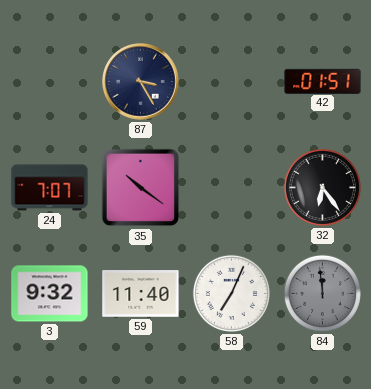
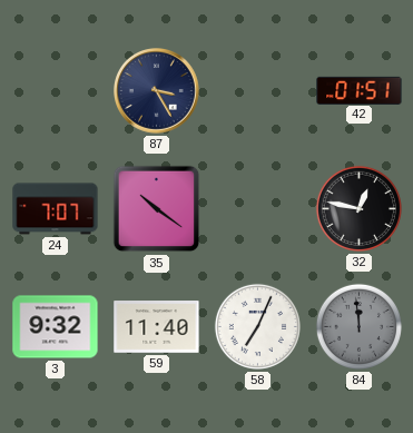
32: 6:24 -> 12:47 (358, 208)
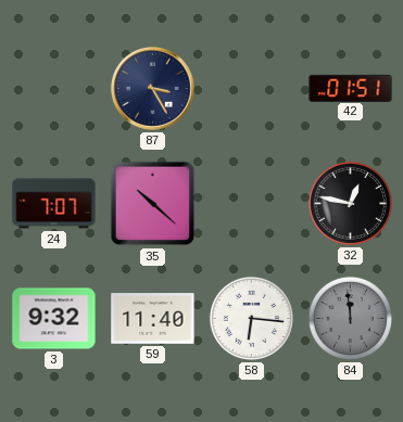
35: 10:21 -> 10:22 (153, 204)
58: 7:04 -> 6:16 (251, 318)
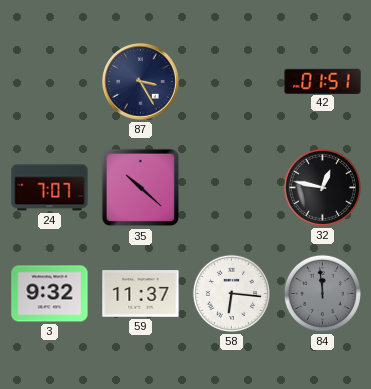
59: 11:40 -> 11:37 (141, 294)
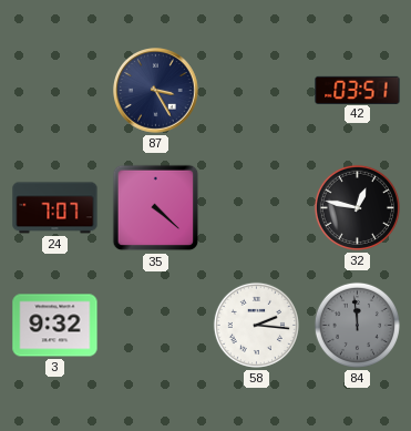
42: 01:51 -> 03:51 (358, 90)
35: 10:22 -> 4:22 (156, 208)
59: 11:37 -> none (141, 294)
58: 6:16 -> 2:16 (256, 325)
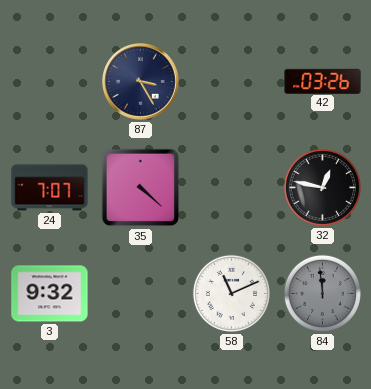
42: 03:51 -> 03:26 (323, 81)
58: 2:16 -> 11:11 (231, 293)
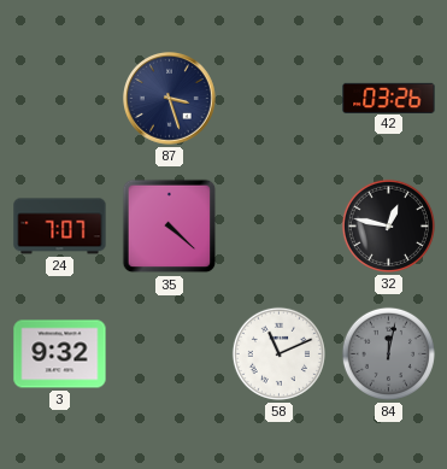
87: 3:25 -> 3:27 (170, 99)
84: 11:59 -> 12:02 (388, 353)
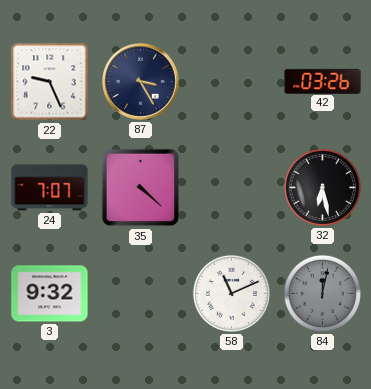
22: none -> 9:26 (50, 82)
87: 3:27 -> 3:25 (141, 82)
32: 12:47 -> 6:28 (322, 187)
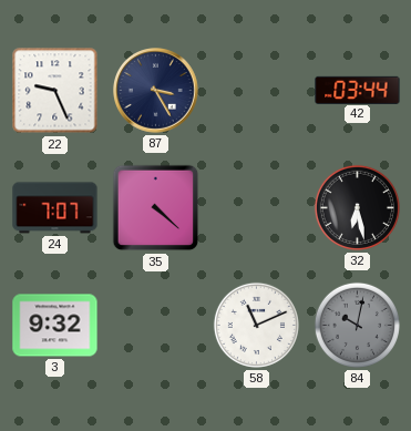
42: 03:26 -> 03:44 (358, 90)
84: 12:02 -> 10:02 (357, 325)
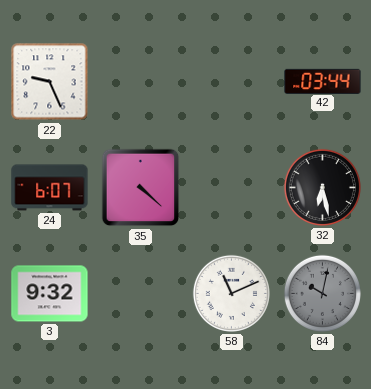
87: 3:25 -> none (156, 91)
24: 7:07 -> 6:07 (50, 188)
